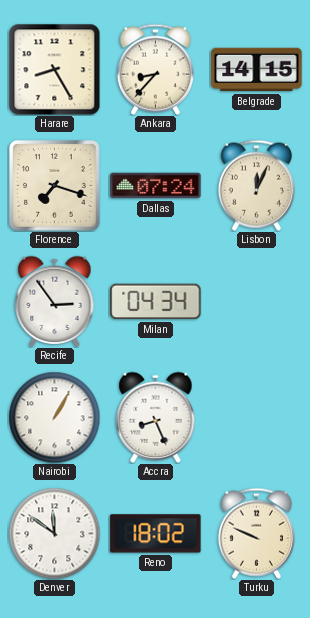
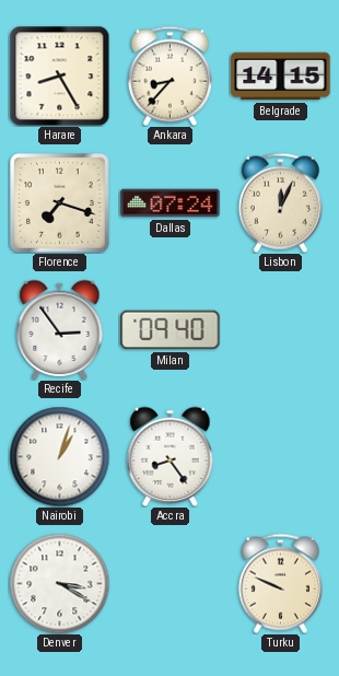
Milan: 04:34 -> 09:40 (171, 330)
Nairobi: 1:05 -> 1:03 (59, 456)
Accra: 8:26 -> 8:24 (171, 456)
Denver: 11:51 -> 3:20 (59, 583)
Reno: 18:02 -> none (156, 534)
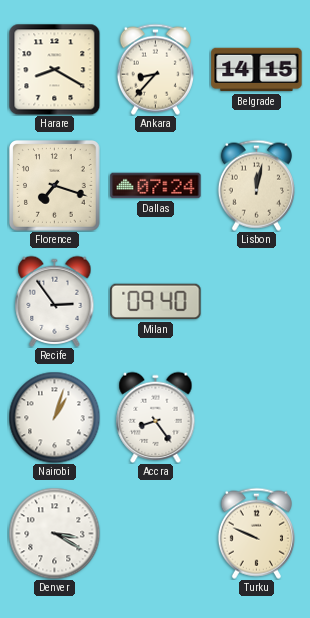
Harare: 8:25 -> 8:20 (54, 69)
Lisbon: 12:04 -> 12:02 (256, 185)
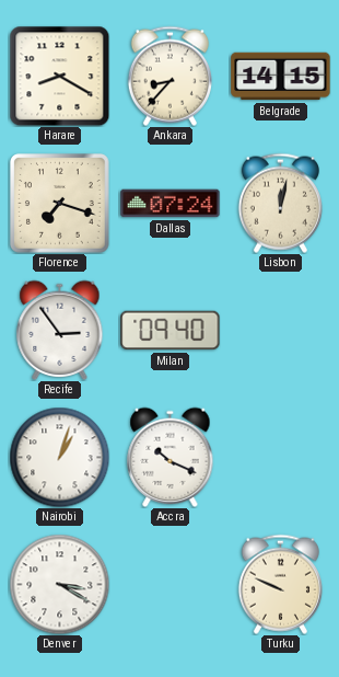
Accra: 8:24 -> 10:19 (171, 457)
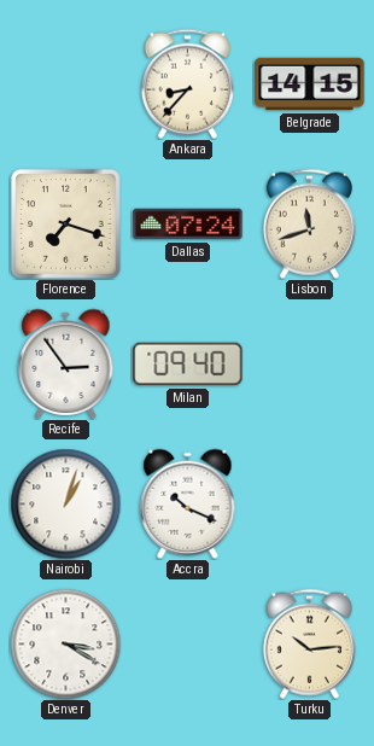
Harare: 8:20 -> none (59, 76)
Lisbon: 12:02 -> 11:42 (309, 223)
Turku: 9:49 -> 10:14 (309, 643)
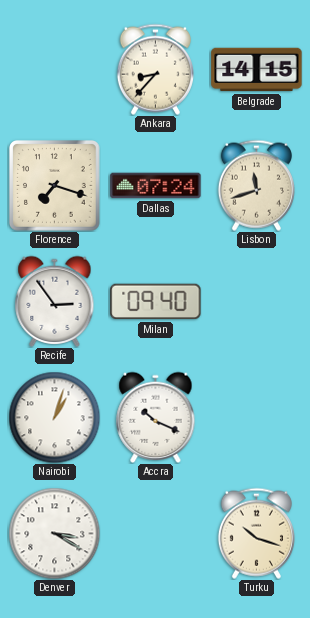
Turku: 10:14 -> 10:18 (256, 533)
